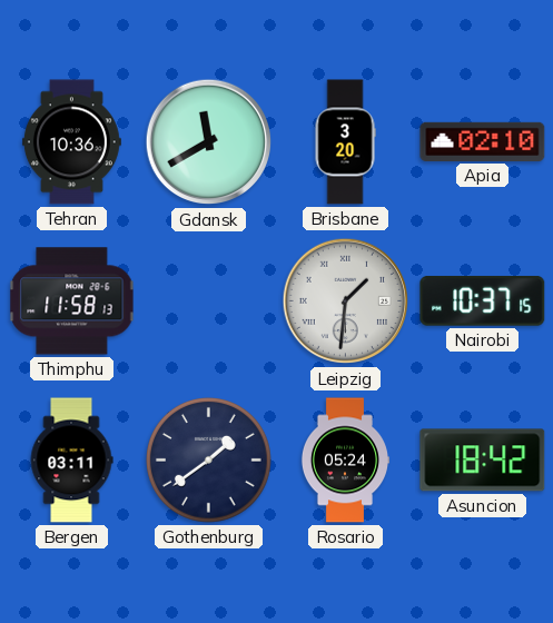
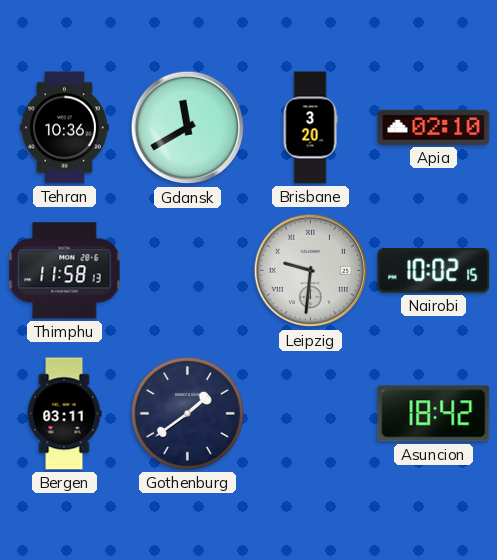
Leipzig: 1:31 -> 9:31 (311, 271)
Nairobi: 10:37 -> 10:02 (434, 270)
Rosario: 05:24 -> none (344, 461)
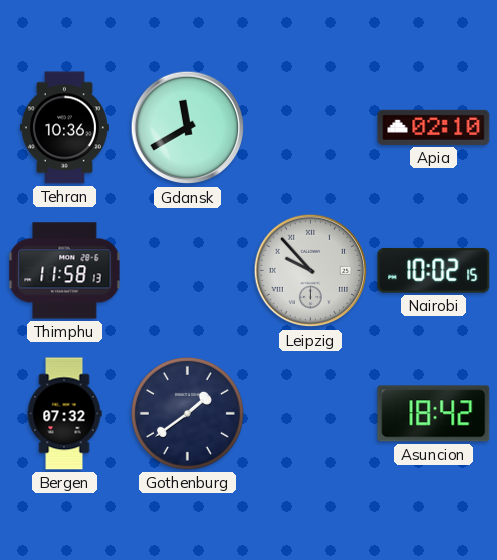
Brisbane: 3:20 -> none (310, 128)
Leipzig: 9:31 -> 9:53 (311, 271)
Bergen: 03:11 -> 07:32 (64, 414)
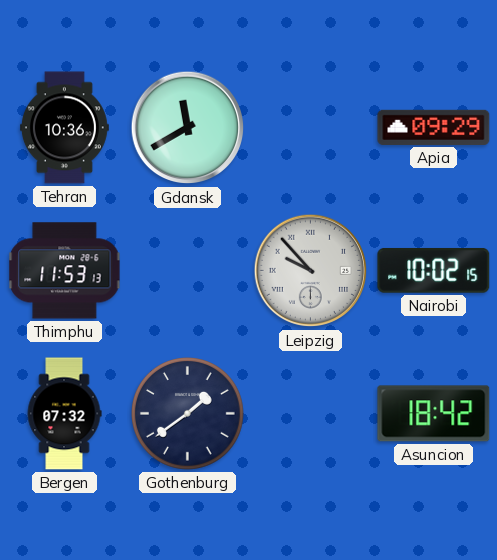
Apia: 02:10 -> 09:29 (434, 127)
Thimphu: 11:58 -> 11:53 (65, 271)
